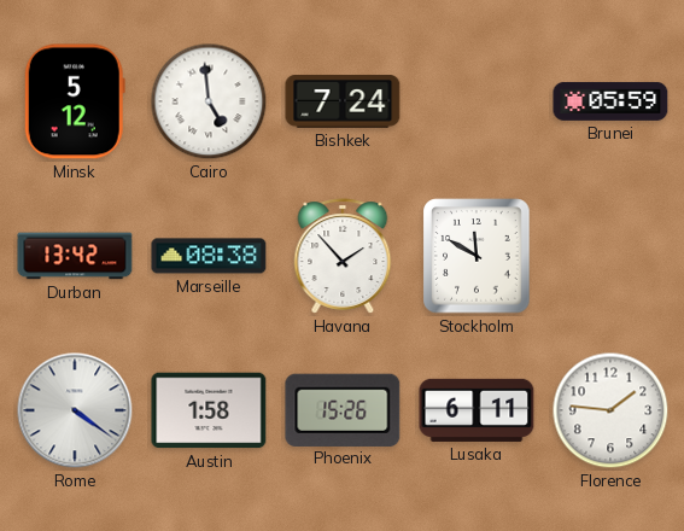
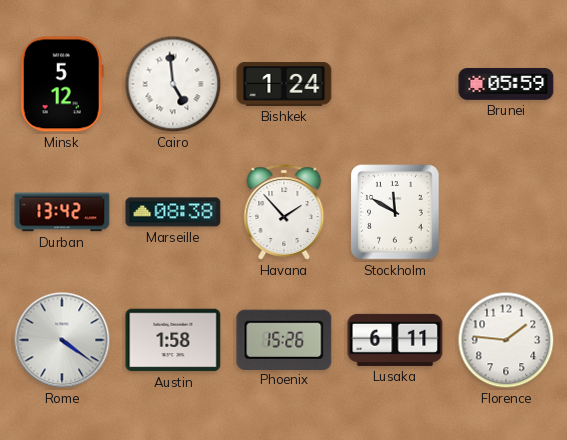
Bishkek: 7:24 -> 1:24 (284, 84)
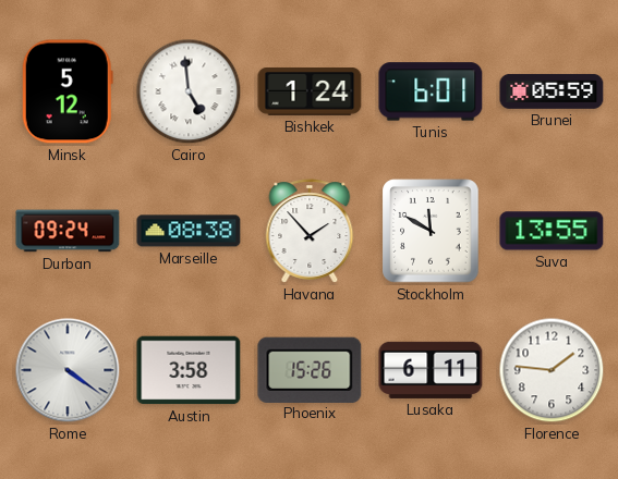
Tunis: none -> 6:01 (431, 91)
Durban: 13:42 -> 09:24 (68, 231)
Suva: none -> 13:55 (552, 231)
Austin: 1:58 -> 3:58 (189, 370)
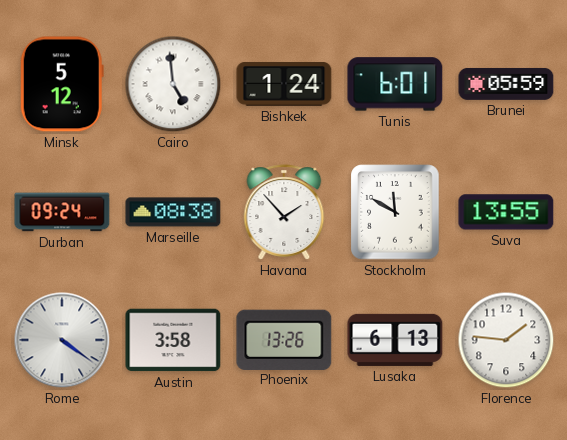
Phoenix: 15:26 -> 13:26 (284, 339)
Lusaka: 6:11 -> 6:13 (395, 340)
